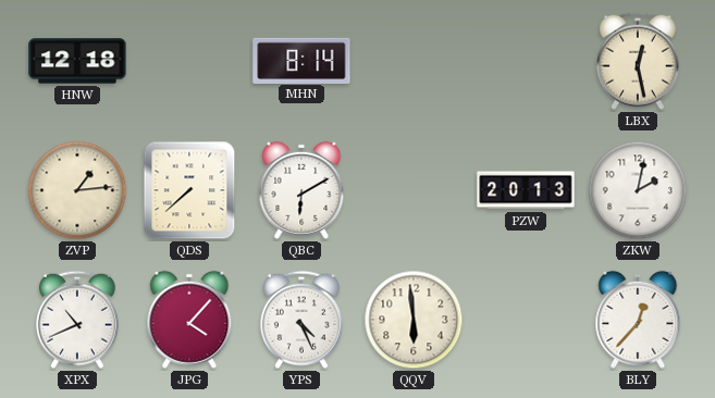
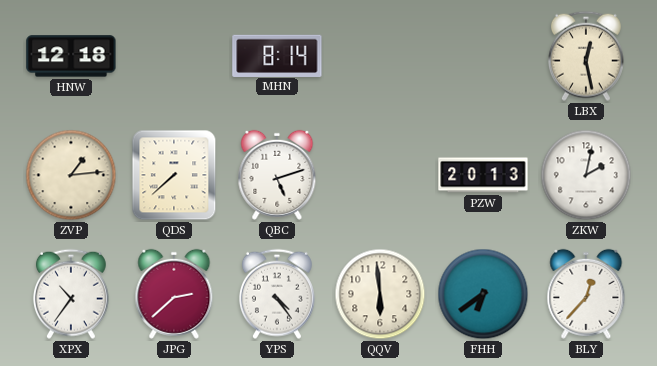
QBC: 6:10 -> 5:12 (277, 175)
XPX: 10:41 -> 10:36 (71, 294)
JPG: 4:07 -> 2:38 (174, 294)
YPS: 4:26 -> 4:24 (277, 294)
FHH: none -> 6:39 (483, 294)
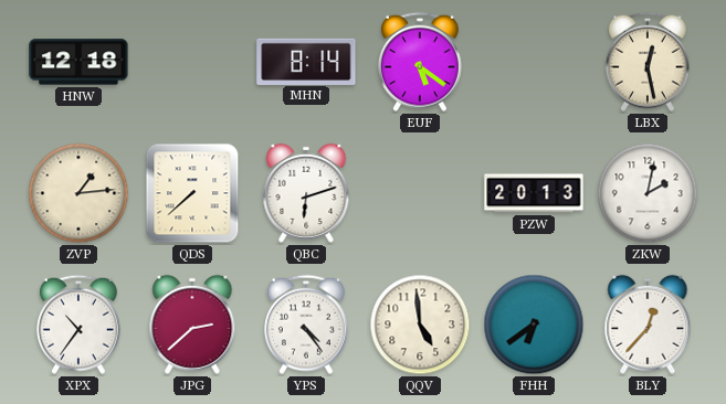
EUF: none -> 5:21 (420, 62)
QBC: 5:12 -> 6:12 (306, 193)
QQV: 5:59 -> 4:59 (420, 325)
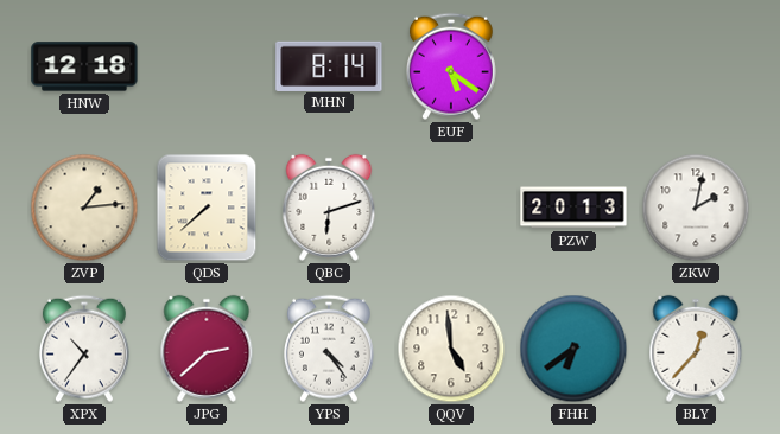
LBX: 12:28 -> none (648, 62)
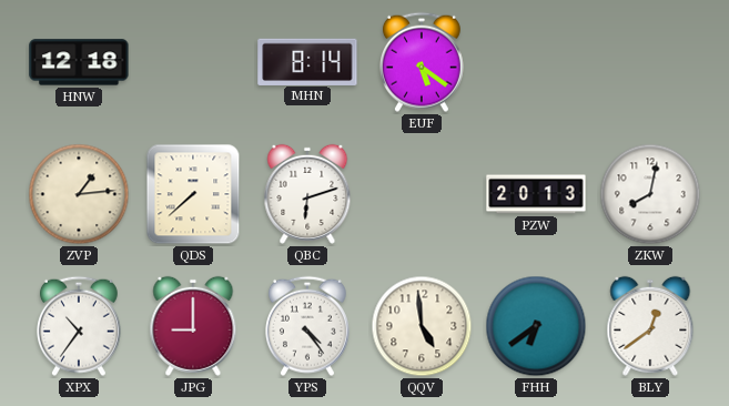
ZKW: 2:02 -> 8:02 (650, 194)
JPG: 2:38 -> 9:00 (193, 326)
BLY: 12:37 -> 12:39 (650, 326)
